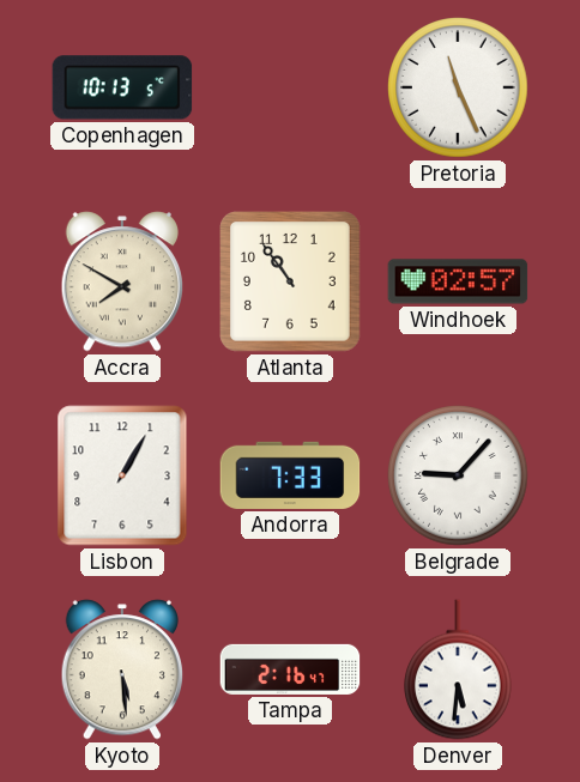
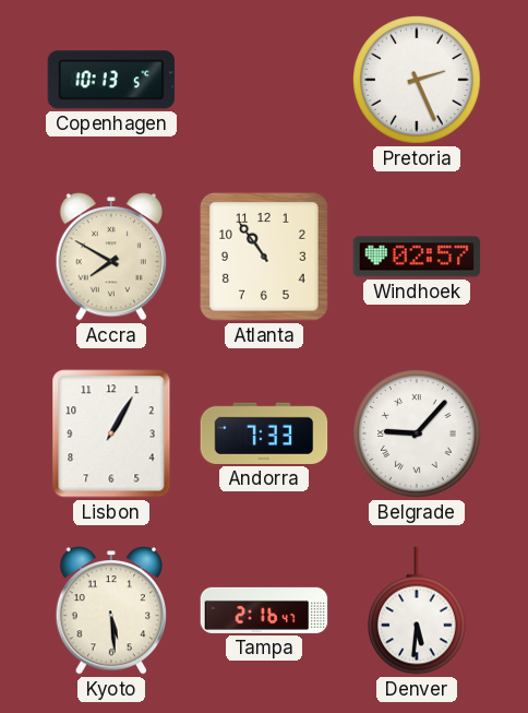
Pretoria: 11:26 -> 2:26 (417, 80)
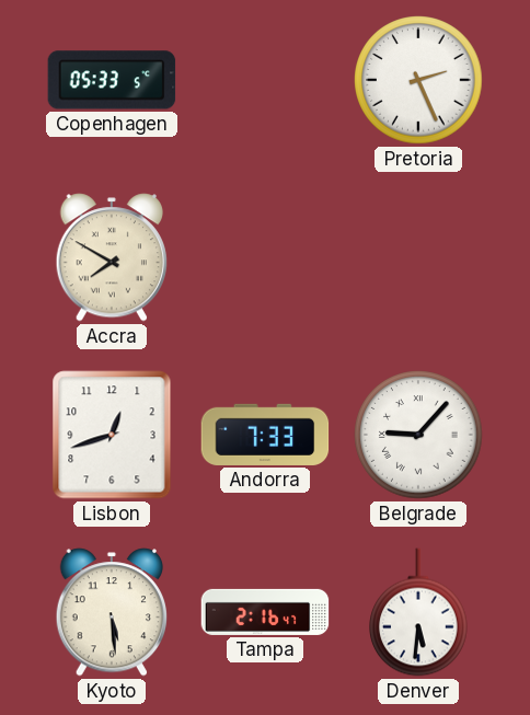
Copenhagen: 10:13 -> 05:33 (112, 80)
Atlanta: 10:54 -> none (265, 258)
Windhoek: 02:57 -> none (417, 257)
Lisbon: 1:05 -> 12:42 (112, 435)
